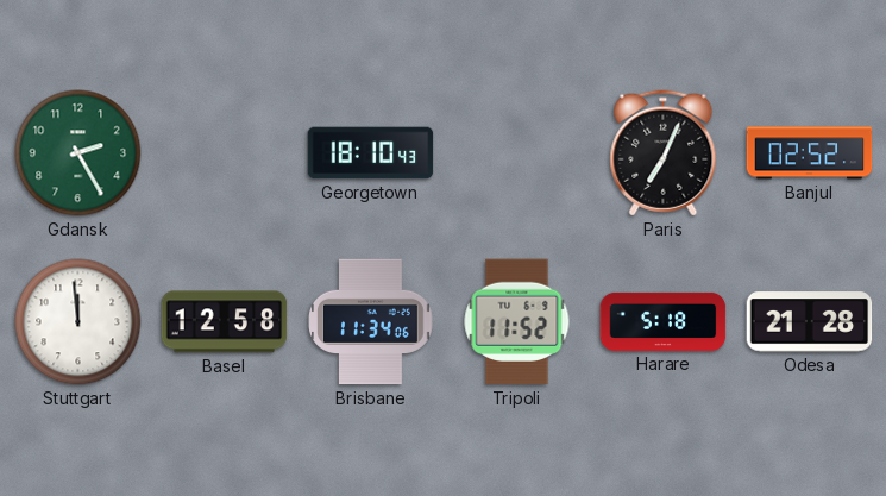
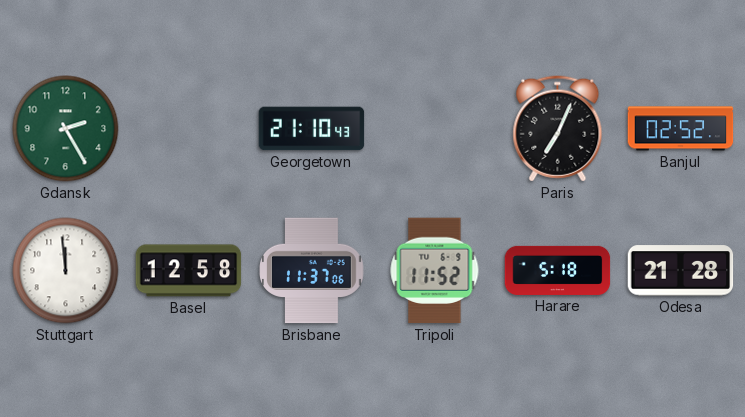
Georgetown: 18:10 -> 21:10 (312, 129)
Brisbane: 11:34 -> 11:37 (312, 271)
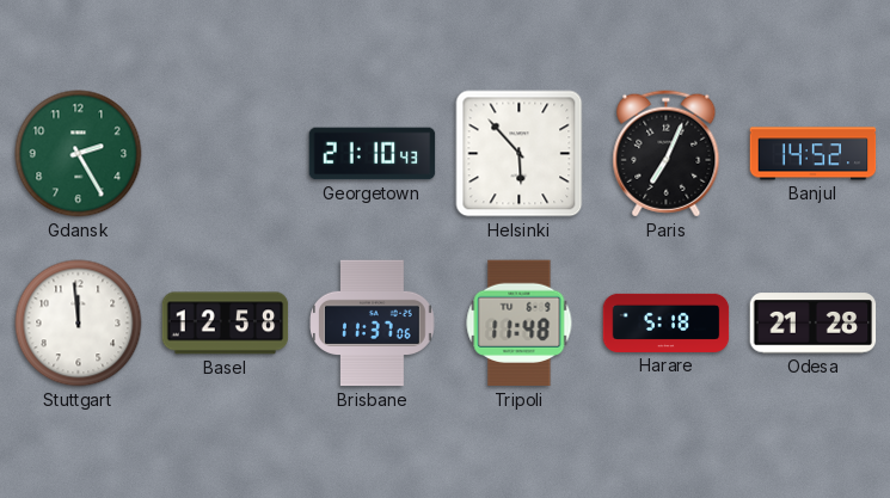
Helsinki: none -> 5:53 (520, 154)
Banjul: 02:52 -> 14:52 (814, 154)
Tripoli: 11:52 -> 11:48 (520, 324)
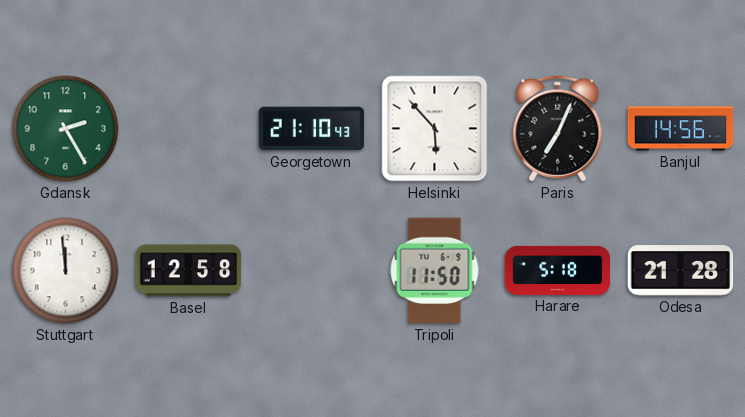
Banjul: 14:52 -> 14:56 (681, 129)
Brisbane: 11:37 -> none (373, 324)
Tripoli: 11:48 -> 11:50 (435, 271)
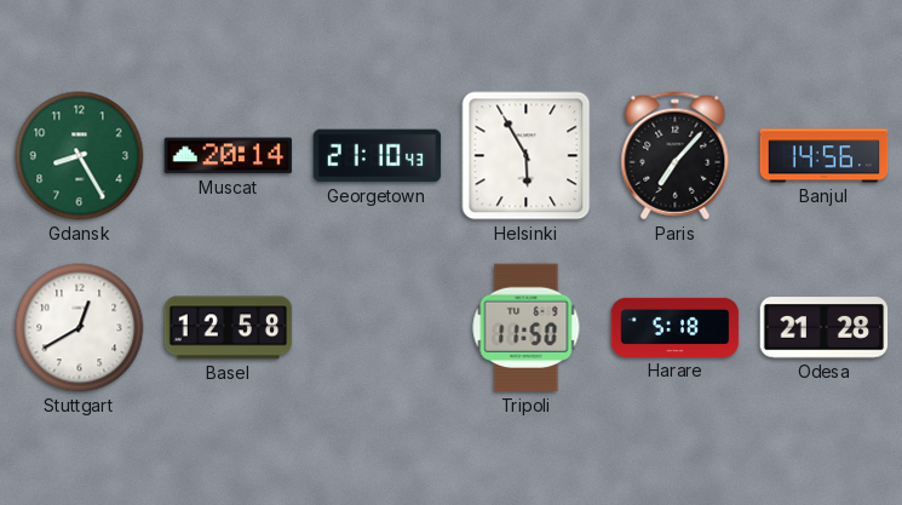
Gdansk: 2:25 -> 8:25 (80, 156)
Muscat: none -> 20:14 (229, 156)
Helsinki: 5:53 -> 5:55 (527, 156)
Paris: 7:04 -> 7:07 (676, 156)
Stuttgart: 11:59 -> 12:40 (80, 328)
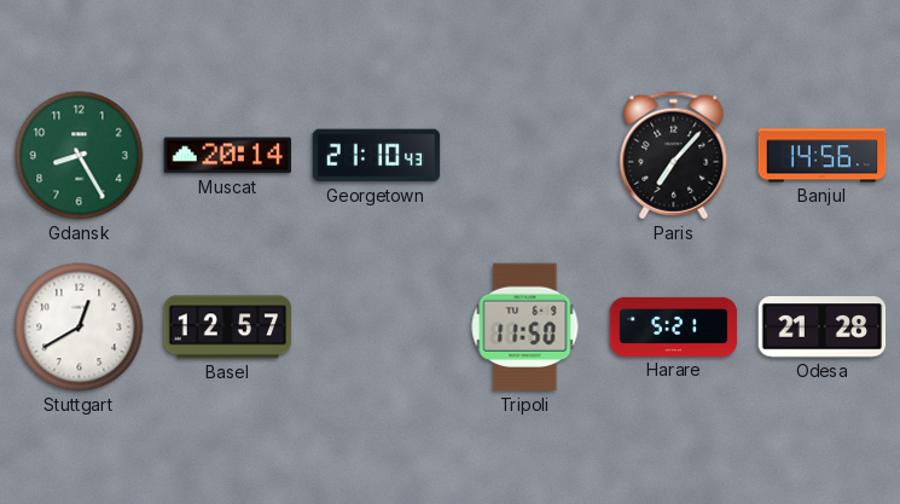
Helsinki: 5:55 -> none (527, 156)
Basel: 12:58 -> 12:57 (228, 328)
Harare: 5:18 -> 5:21 (674, 326)
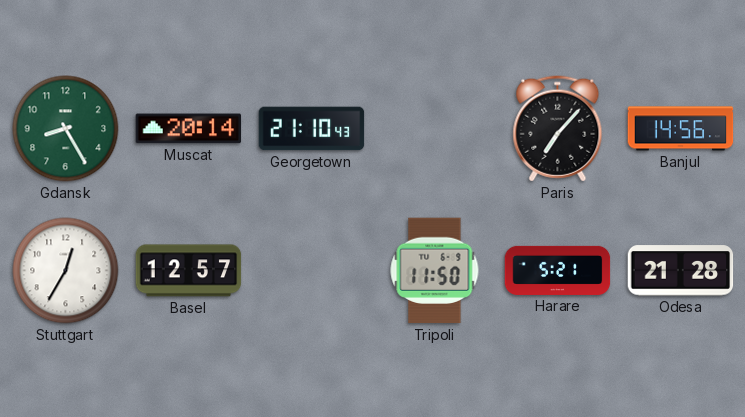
Stuttgart: 12:40 -> 12:35 (66, 271)
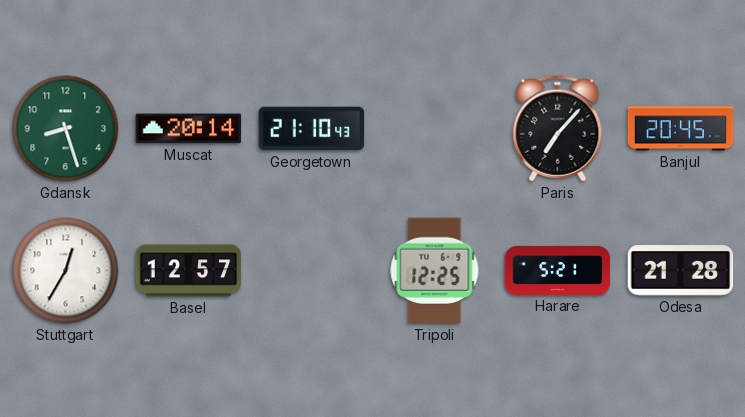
Gdansk: 8:25 -> 8:27 (66, 129)
Banjul: 14:56 -> 20:45 (681, 129)
Tripoli: 11:50 -> 12:25 (435, 271)
